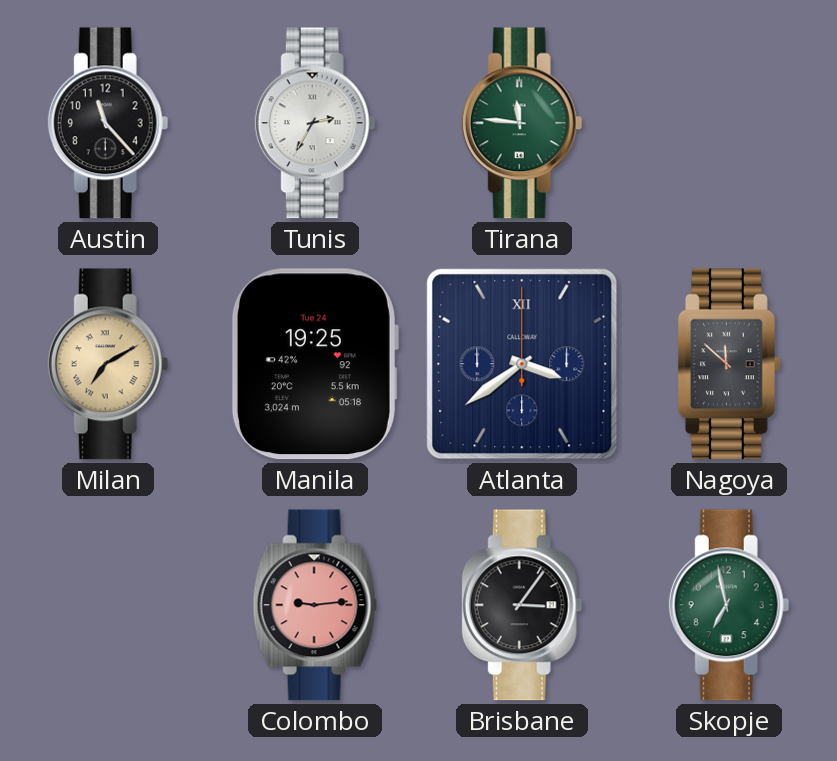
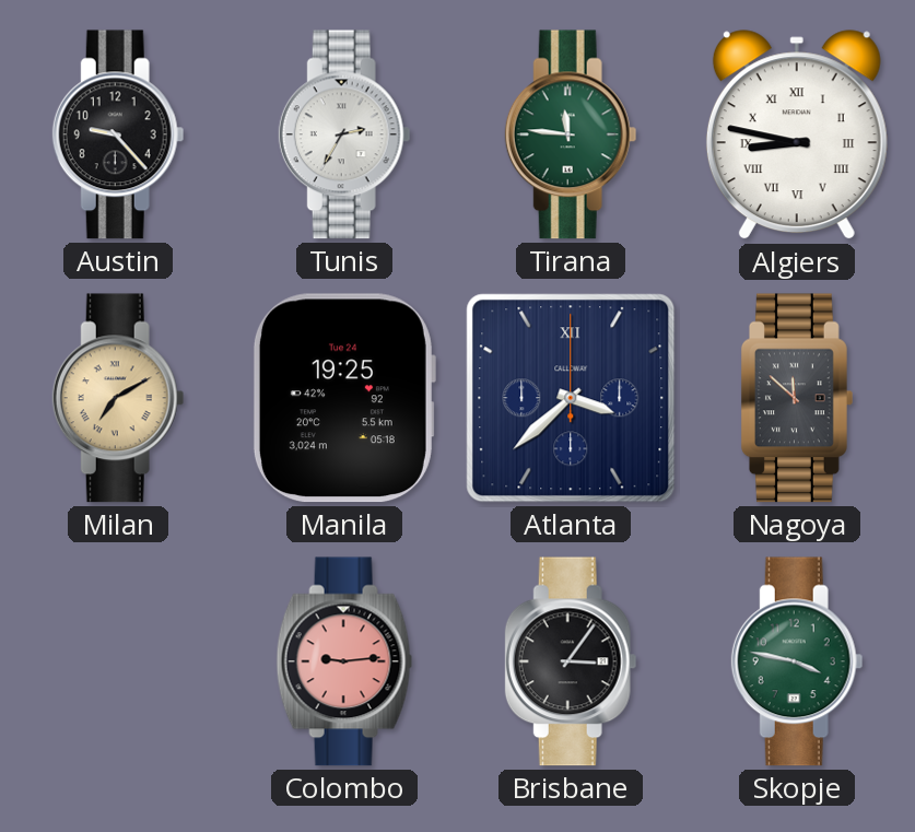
Austin: 11:23 -> 9:23 (118, 134)
Algiers: none -> 8:47 (797, 136)
Atlanta: 3:39 -> 3:38 (571, 398)
Skopje: 6:58 -> 3:47 (797, 661)
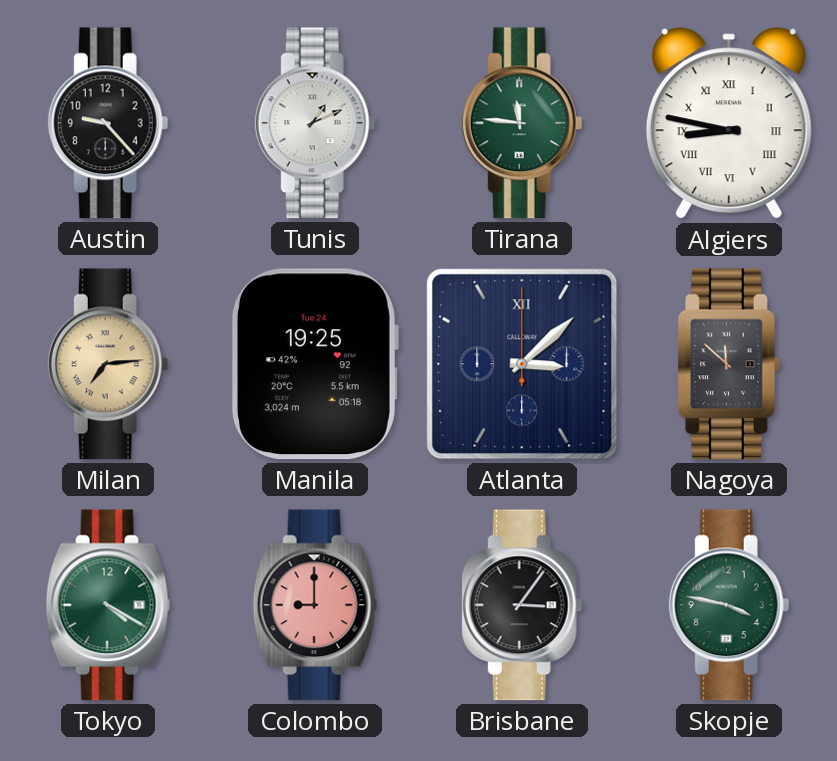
Tunis: 2:35 -> 1:11 (315, 123)
Milan: 7:10 -> 7:14 (108, 364)
Atlanta: 3:38 -> 3:08 (522, 364)
Tokyo: none -> 4:20 (108, 605)
Colombo: 9:14 -> 9:00 (315, 605)
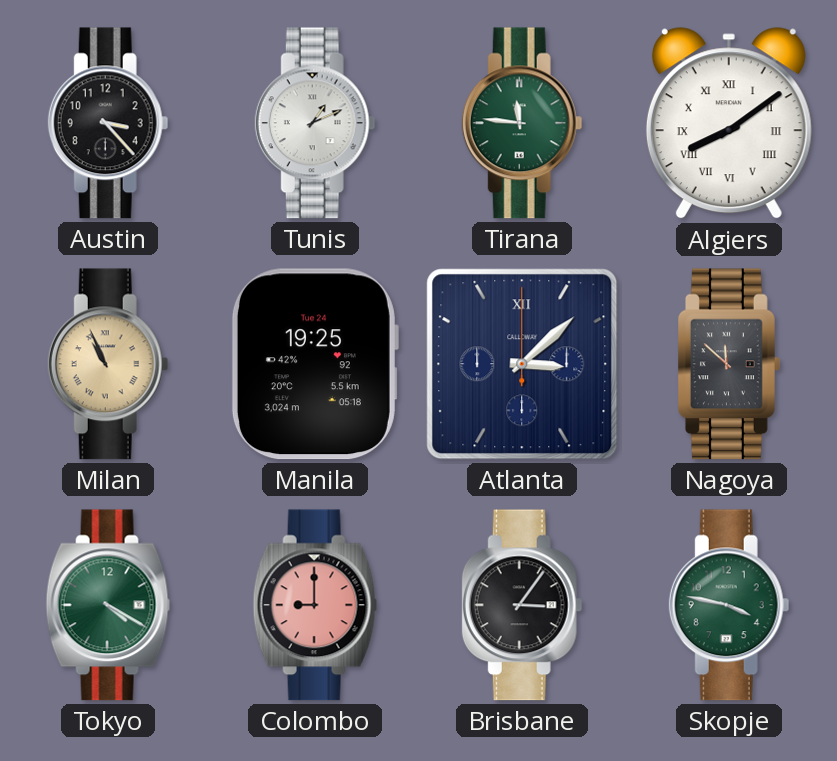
Austin: 9:23 -> 3:23 (108, 123)
Algiers: 8:47 -> 8:09 (729, 124)
Milan: 7:14 -> 10:56 (108, 364)
